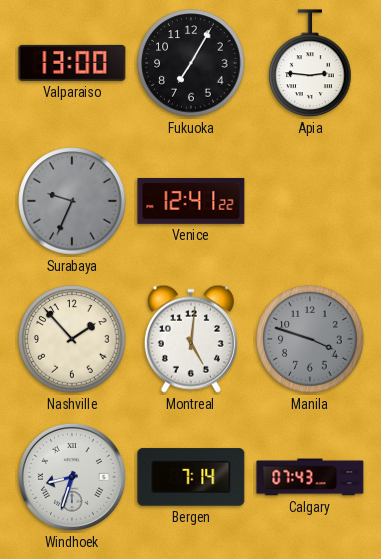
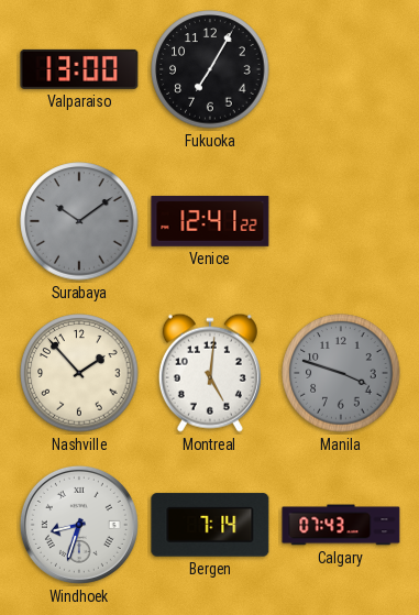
Apia: 2:46 -> none (310, 63)
Surabaya: 9:34 -> 10:09 (79, 221)
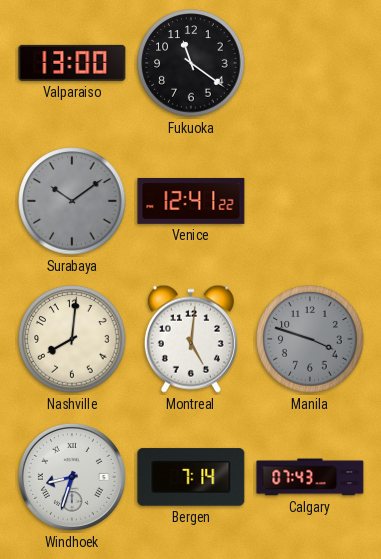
Fukuoka: 7:05 -> 11:21 (191, 63)
Nashville: 1:53 -> 8:01 (72, 339)
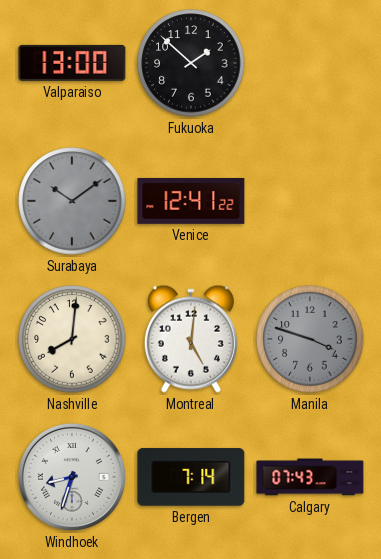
Fukuoka: 11:21 -> 1:52 (191, 63)
